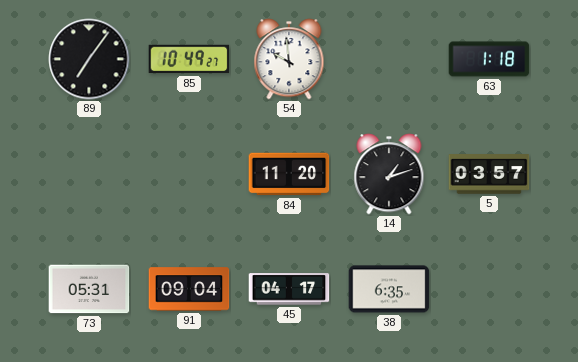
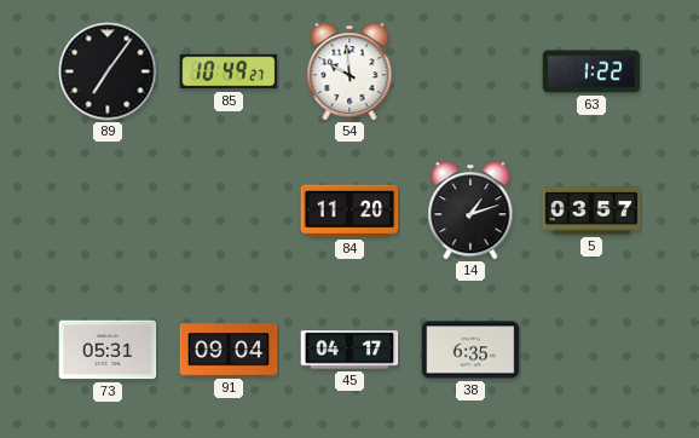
63: 1:18 -> 1:22 (591, 71)
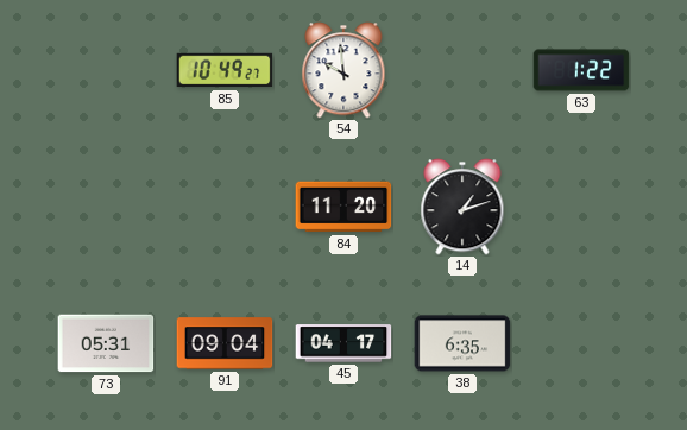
89: 7:06 -> none (108, 71)
5: 03:57 -> none (591, 211)
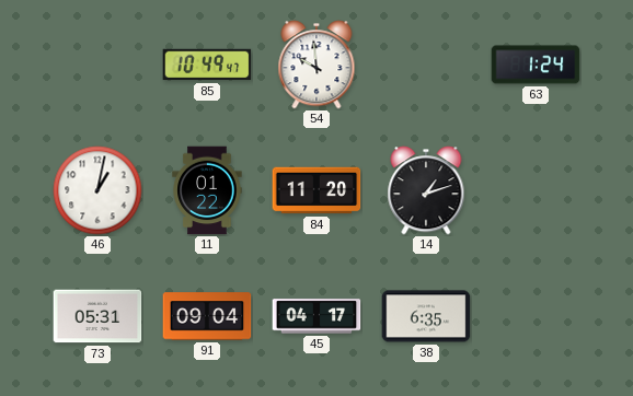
85: 10:49:27 -> 10:49:47 (207, 65)
63: 1:22 -> 1:24 (536, 65)
46: none -> 1:02 (97, 190)
11: none -> 01:22 (207, 190)
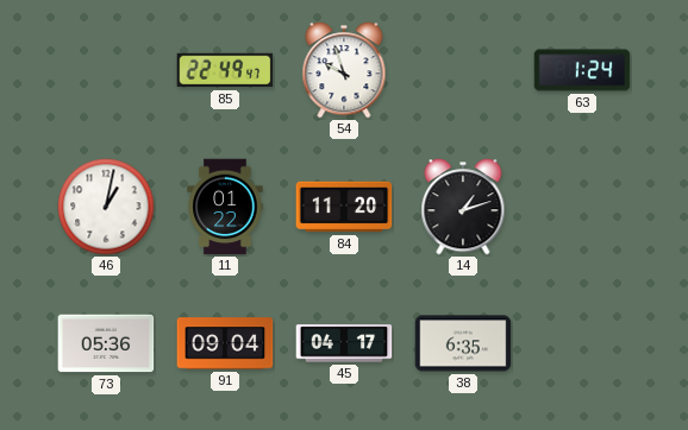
85: 10:49 -> 22:49 (225, 70)
54: 9:59 -> 9:57 (344, 70)
73: 05:31 -> 05:36 (106, 343)
